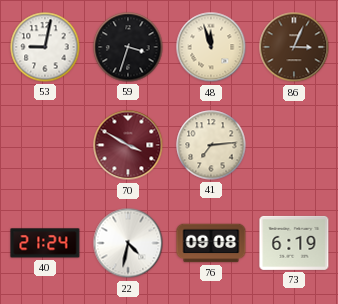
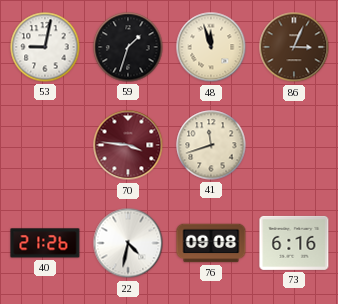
59: 3:33 -> 1:33 (128, 47)
70: 3:50 -> 3:46 (128, 145)
41: 7:14 -> 11:42 (211, 145)
40: 21:24 -> 21:26 (45, 243)
73: 6:19 -> 6:16 (294, 243)
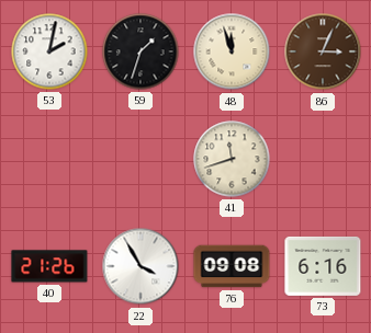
53: 9:02 -> 2:02 (49, 51)
70: 3:46 -> none (128, 145)
22: 4:32 -> 3:55 (140, 266)
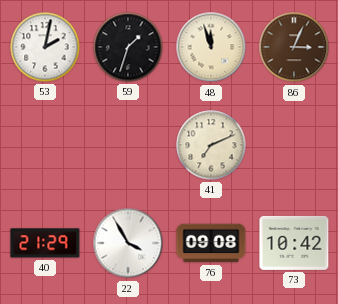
41: 11:42 -> 7:11 (211, 145)
40: 21:26 -> 21:29 (45, 243)
73: 6:16 -> 10:42 (294, 243)
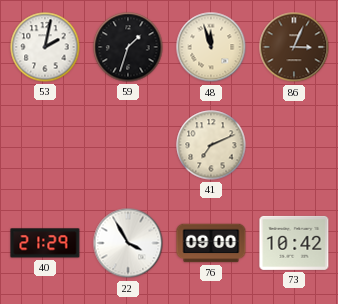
76: 09:08 -> 09:00 (211, 243)
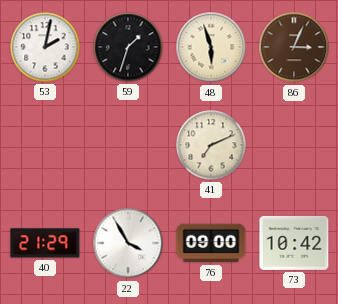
48: 11:57 -> 5:57 (211, 47)
